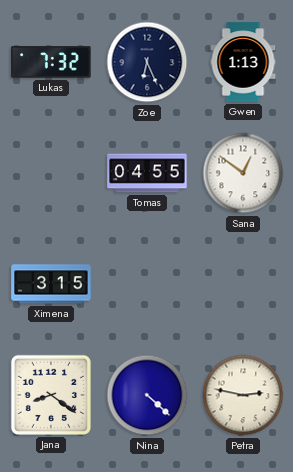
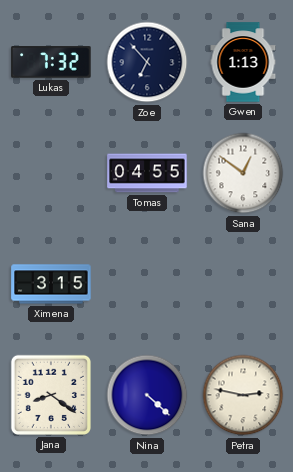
Zoe: 6:26 -> 6:53 (147, 62)
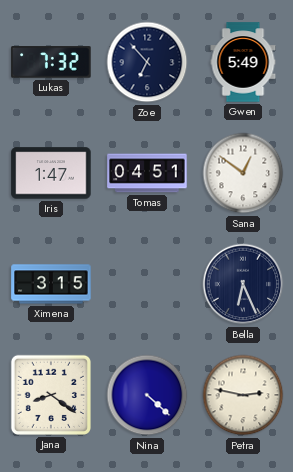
Gwen: 1:13 -> 5:49 (243, 62)
Iris: none -> 1:47 (51, 173)
Tomas: 04:55 -> 04:51 (147, 173)
Bella: none -> 6:26 (243, 284)
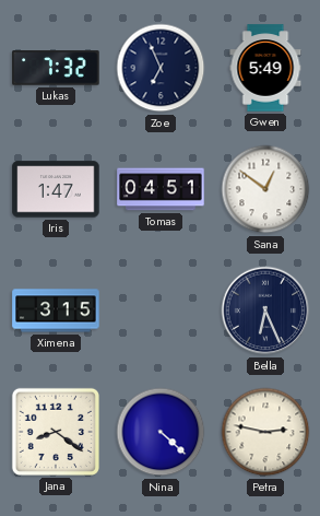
Zoe: 6:53 -> 6:56 (161, 68)
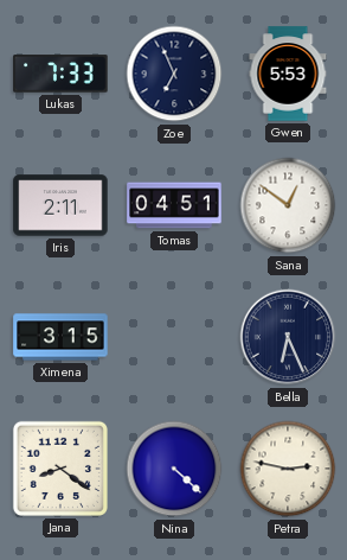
Lukas: 7:32 -> 7:33 (60, 74)
Gwen: 5:49 -> 5:53 (288, 74)
Iris: 1:47 -> 2:11 (60, 205)
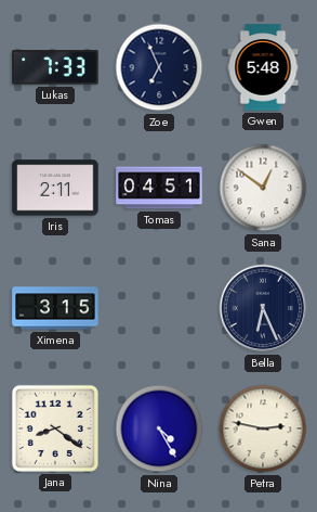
Gwen: 5:53 -> 5:48 (263, 67)
Nina: 4:22 -> 4:25 (159, 428)
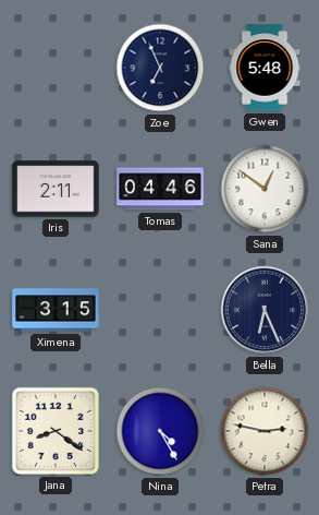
Lukas: 7:33 -> none (55, 67)
Tomas: 04:51 -> 04:46 (160, 189)
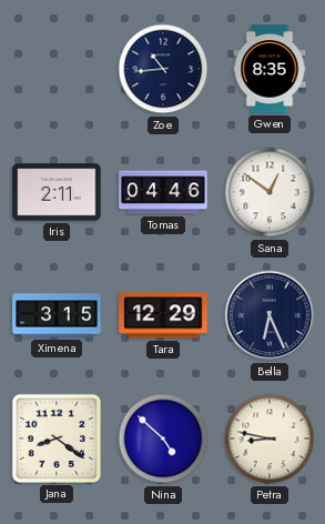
Zoe: 6:56 -> 10:44 (163, 69)
Gwen: 5:48 -> 8:35 (270, 69)
Tara: none -> 12:29 (163, 315)
Nina: 4:25 -> 4:52 (163, 439)
Petra: 2:47 -> 8:47 (270, 439)
